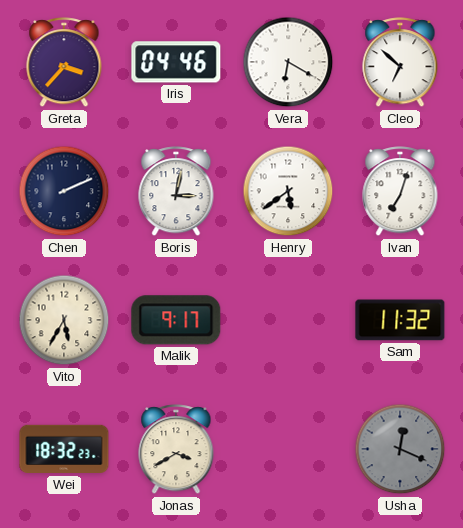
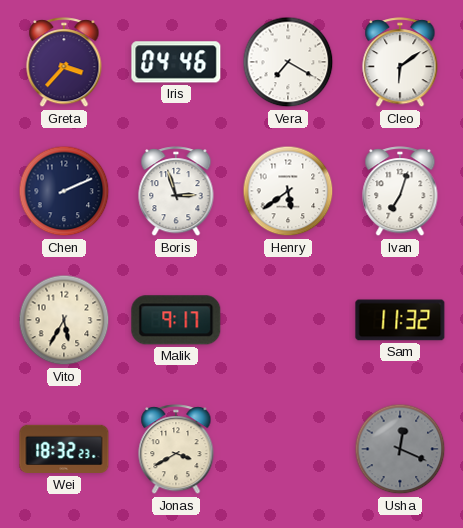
Vera: 6:20 -> 7:20 (288, 62)
Cleo: 6:52 -> 6:09 (400, 63)
Boris: 3:02 -> 2:57 (176, 192)
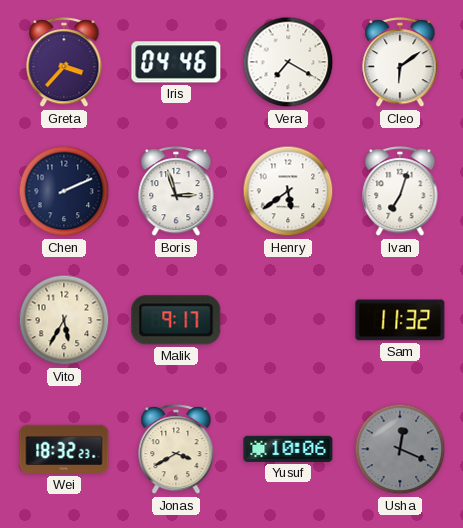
Yusuf: none -> 10:06 (288, 449)
